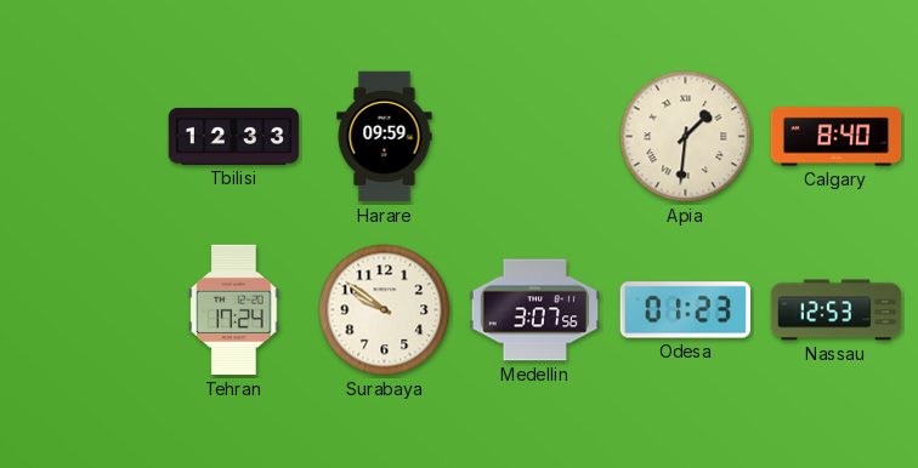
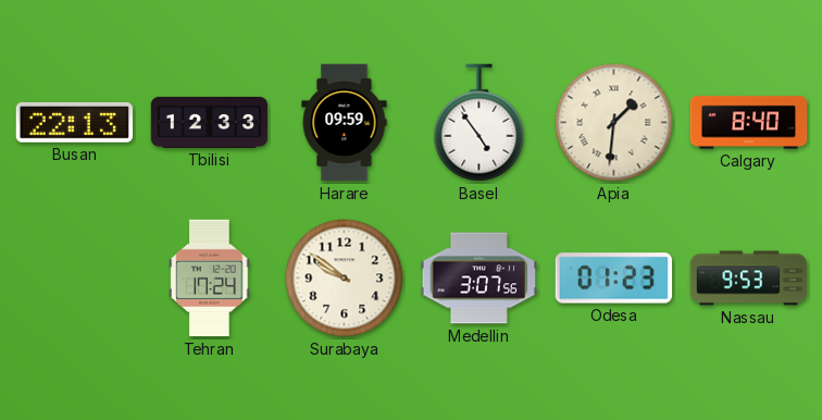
Busan: none -> 22:13 (74, 122)
Basel: none -> 4:54 (479, 123)
Nassau: 12:53 -> 9:53 (749, 279)
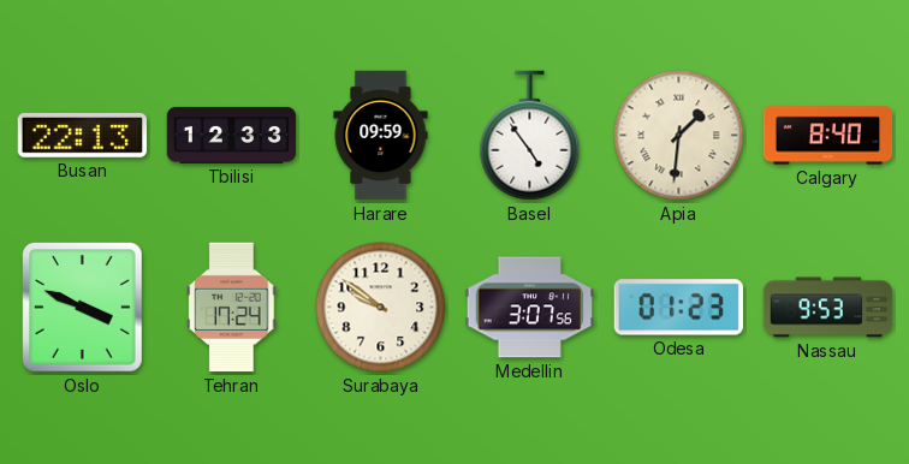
Oslo: none -> 3:49 (83, 308)
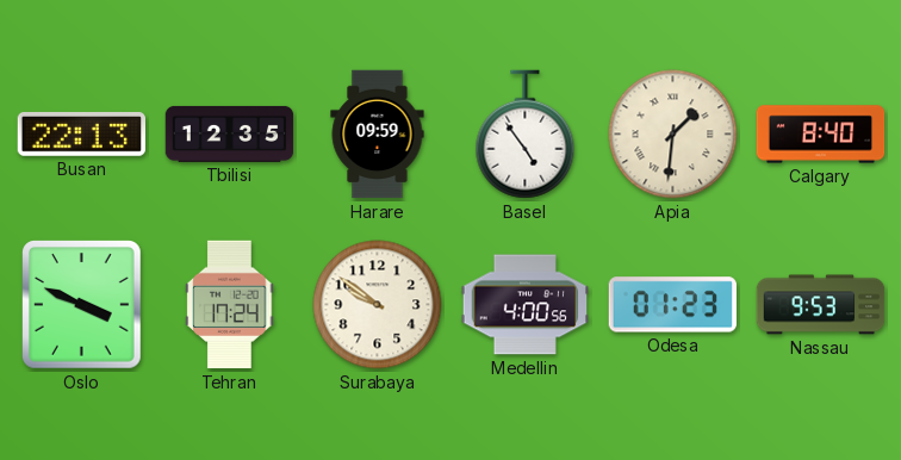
Tbilisi: 12:33 -> 12:35 (230, 133)
Medellin: 3:07 -> 4:00 (526, 305)
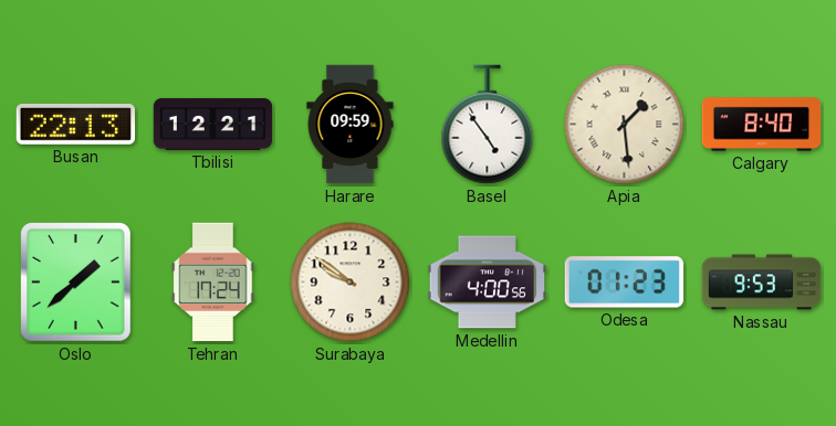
Tbilisi: 12:35 -> 12:21 (213, 124)
Apia: 1:31 -> 1:29 (625, 125)
Oslo: 3:49 -> 1:38 (76, 283)
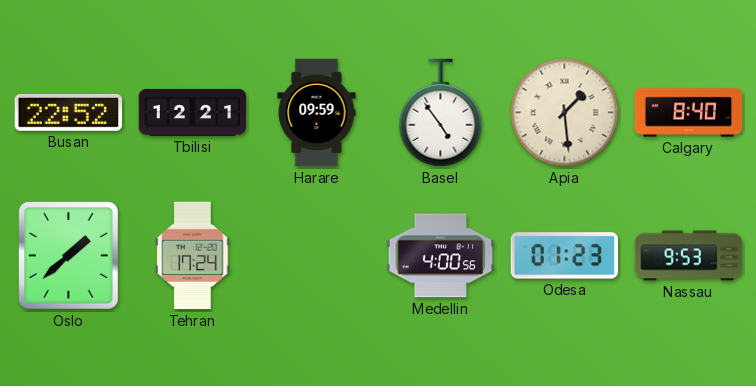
Busan: 22:13 -> 22:52 (68, 112)
Surabaya: 9:51 -> none (351, 283)
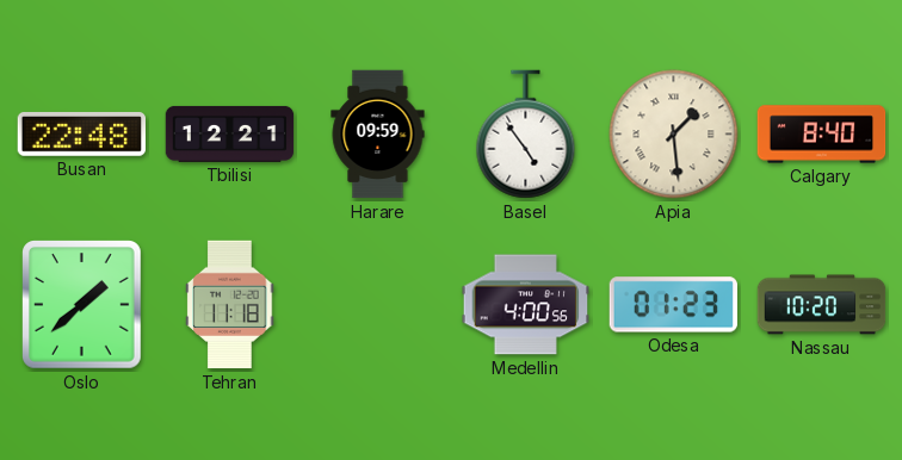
Busan: 22:52 -> 22:48 (81, 133)
Tehran: 17:24 -> 11:18 (230, 305)
Nassau: 9:53 -> 10:20 (822, 305)
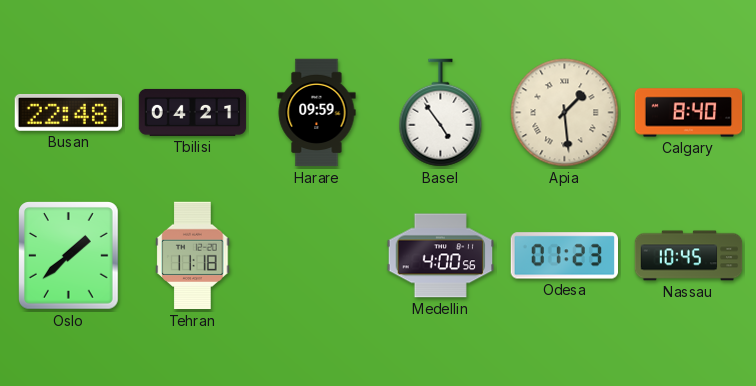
Tbilisi: 12:21 -> 04:21 (193, 112)
Nassau: 10:20 -> 10:45 (689, 256)
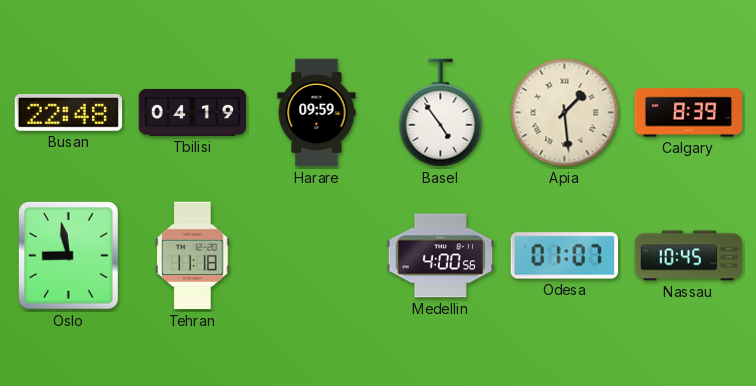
Tbilisi: 04:21 -> 04:19 (193, 112)
Calgary: 8:40 -> 8:39 (689, 113)
Oslo: 1:38 -> 8:58 (69, 256)
Odesa: 01:23 -> 01:07 (564, 256)
